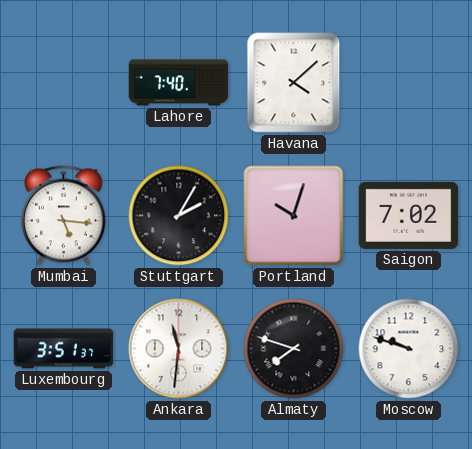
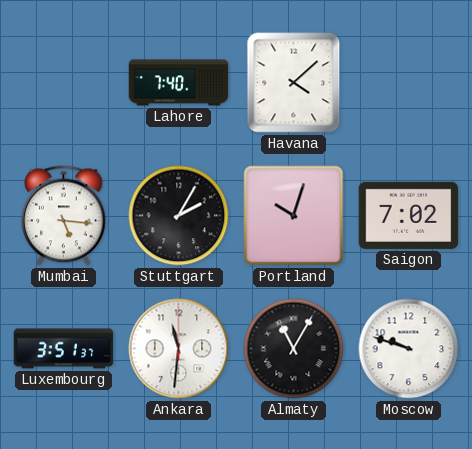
Almaty: 7:48 -> 11:05 (294, 349)
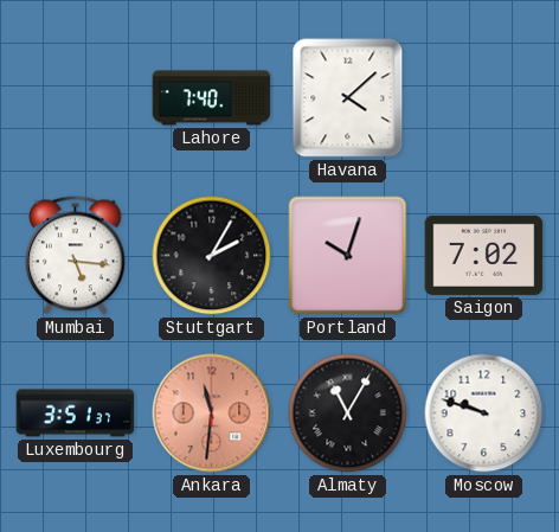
Ankara dial: white -> salmon (212, 414)
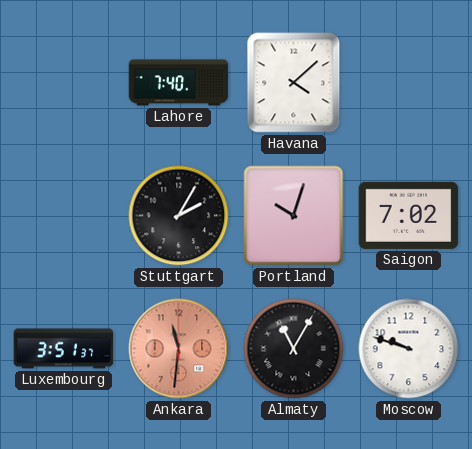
Mumbai: 5:16 -> none (76, 256)
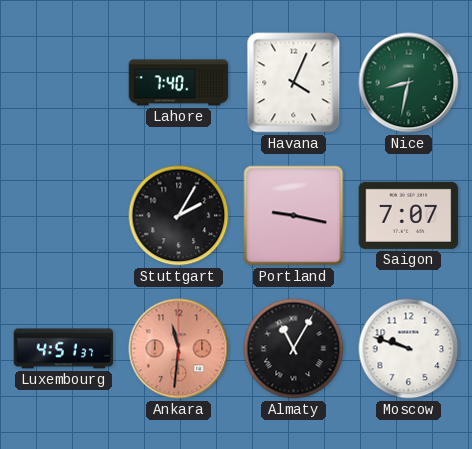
Havana: 4:08 -> 4:04 (294, 83)
Nice: none -> 8:32 (409, 83)
Portland: 10:03 -> 9:17 (294, 216)
Saigon: 7:02 -> 7:07 (409, 215)
Luxembourg: 3:51 -> 4:51 (64, 349)
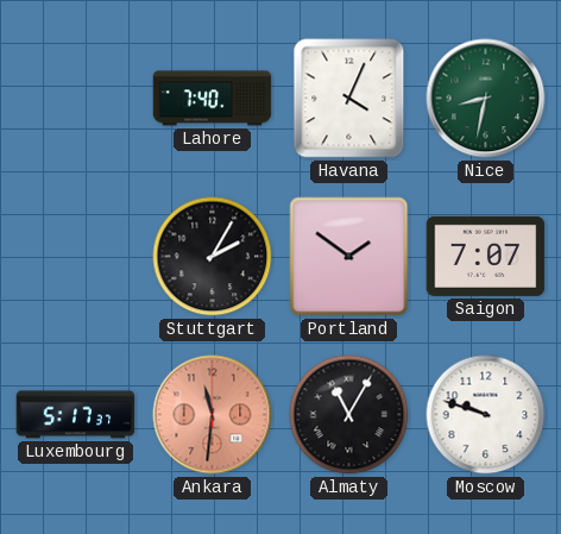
Portland: 9:17 -> 1:51 (349, 257)
Luxembourg: 4:51 -> 5:17 (76, 415)
